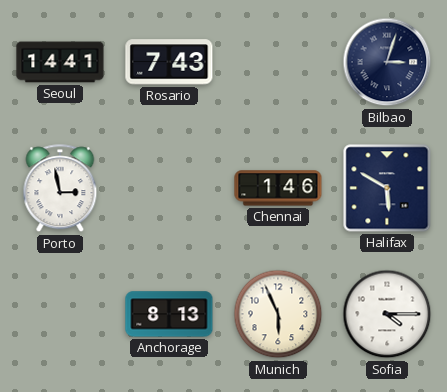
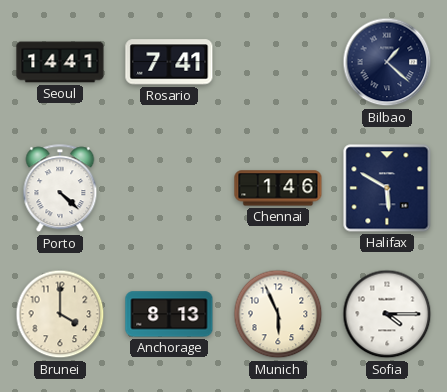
Rosario: 7:43 -> 7:41 (169, 62)
Bilbao: 3:03 -> 1:22 (387, 62)
Porto: 2:58 -> 4:22 (60, 189)
Brunei: none -> 4:00 (60, 314)
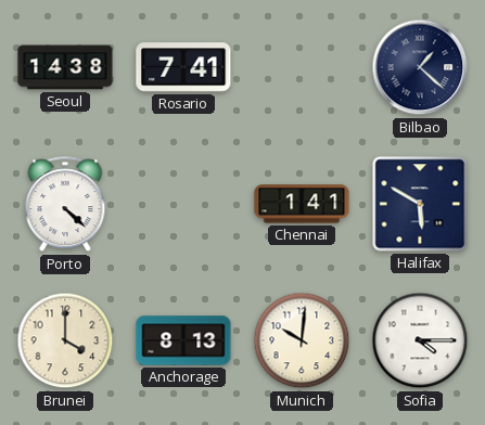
Seoul: 14:41 -> 14:38 (65, 67)
Chennai: 1:46 -> 1:41 (302, 204)
Munich: 5:56 -> 10:01 (302, 340)
